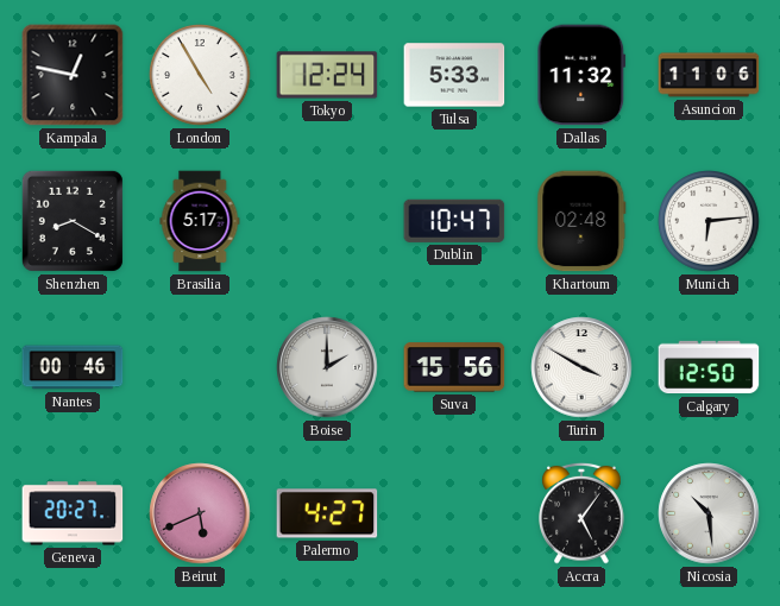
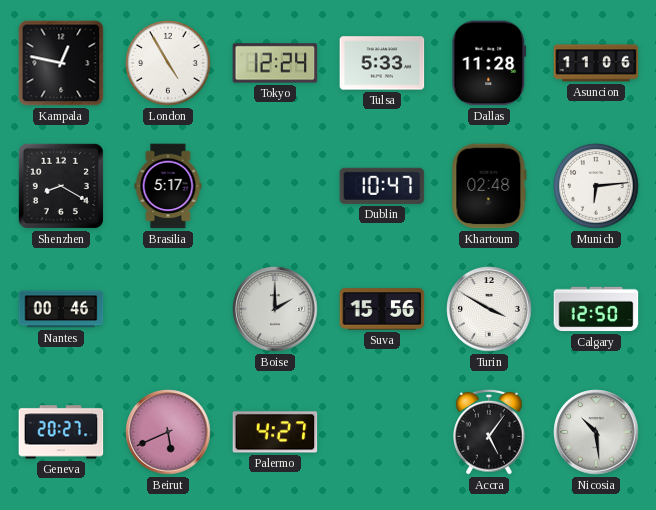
Dallas: 11:32 -> 11:28 (489, 63)
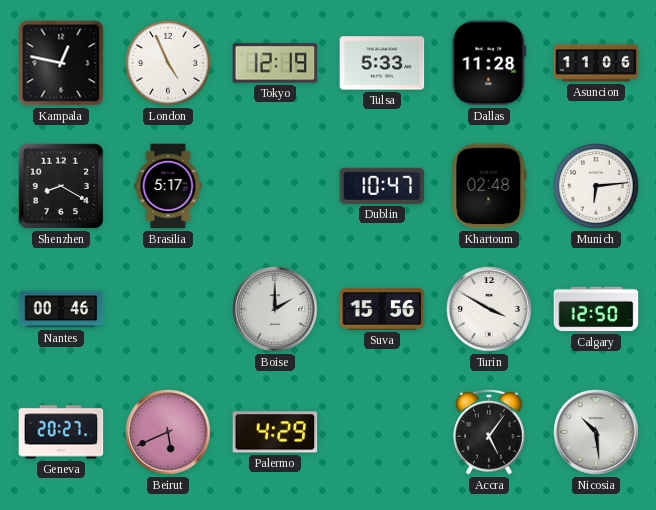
London: 4:55 -> 4:56 (168, 63)
Tokyo: 12:24 -> 12:19 (275, 63)
Palermo: 4:27 -> 4:29 (275, 432)
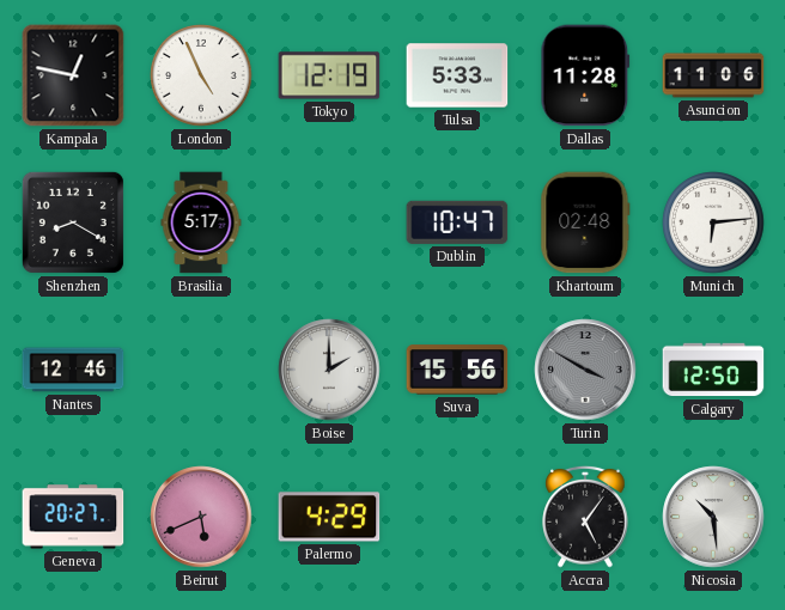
Nantes: 00:46 -> 12:46 (73, 370)
Turin dial: white -> grey (585, 370)
